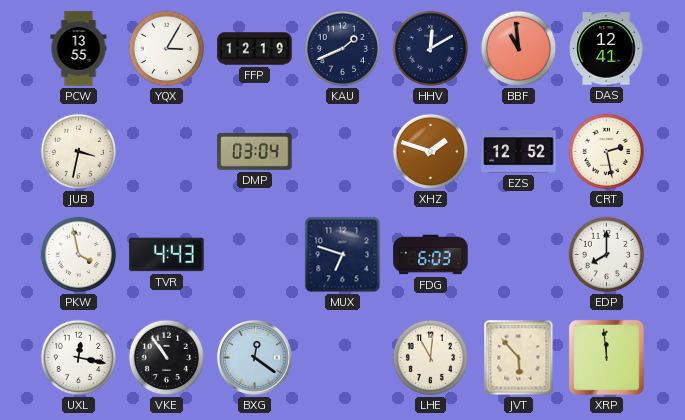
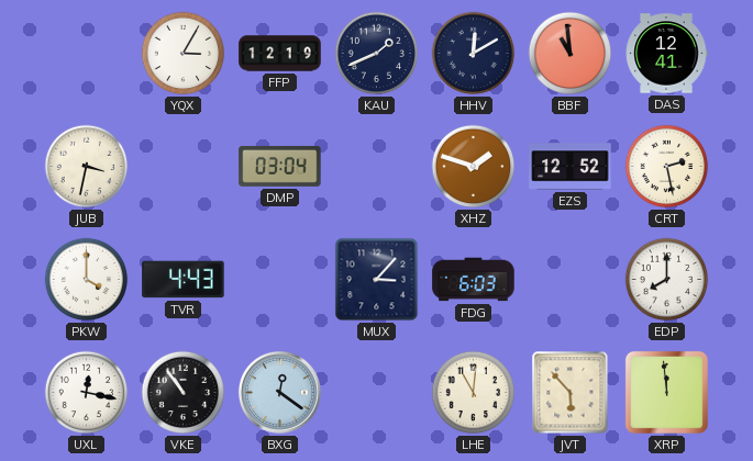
PCW: 13:55 -> none (79, 49)
PKW: 3:58 -> 4:00 (87, 280)
MUX: 6:48 -> 3:07 (377, 280)
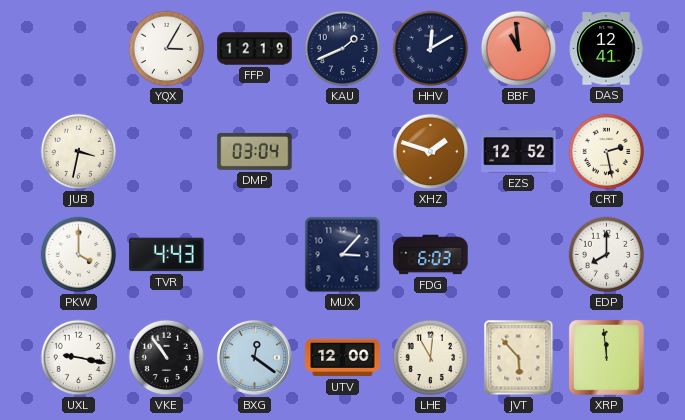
UXL: 12:17 -> 9:17 (79, 358)
UTV: none -> 12:00 (343, 358)
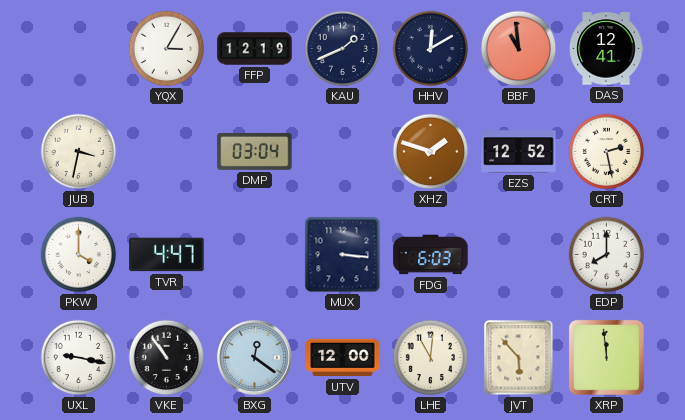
TVR: 4:43 -> 4:47 (167, 255)
MUX: 3:07 -> 3:16 (343, 255)
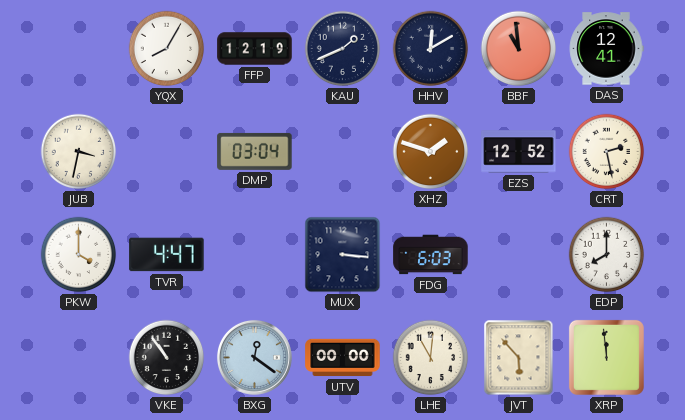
YQX: 3:05 -> 8:05 (167, 49)
UXL: 9:17 -> none (79, 358)
UTV: 12:00 -> 00:00 (343, 358)
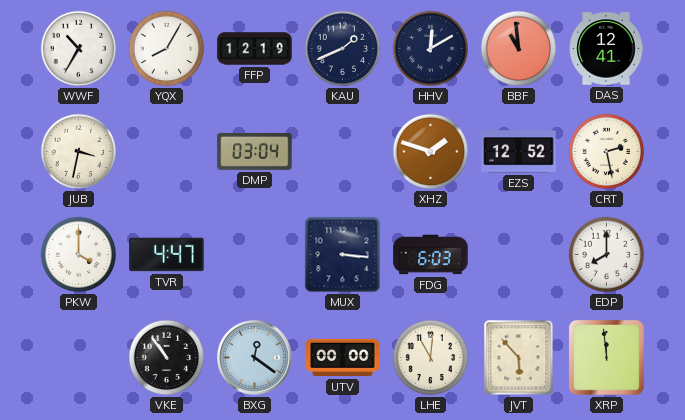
WWF: none -> 10:35 (79, 49)
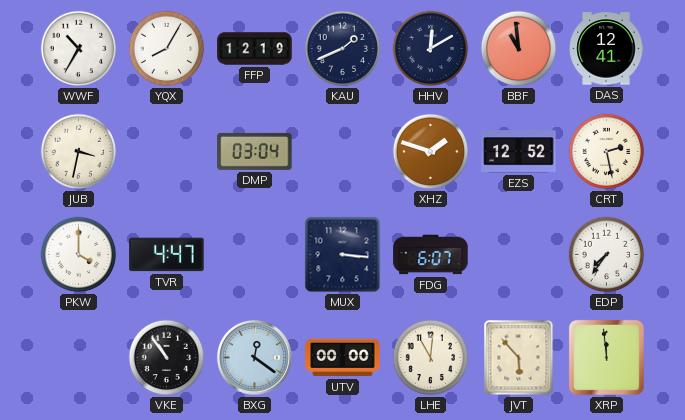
FDG: 6:03 -> 6:07 (431, 255)
EDP: 8:00 -> 7:36 (607, 255)
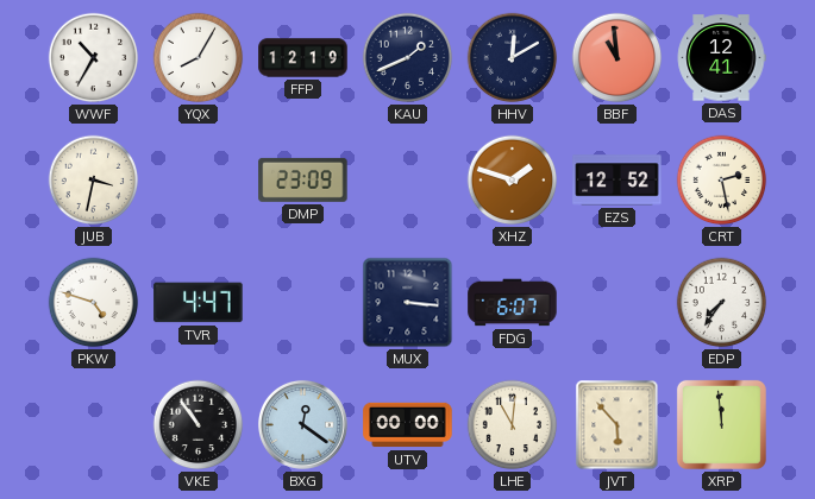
DMP: 03:04 -> 23:09 (303, 179)
PKW: 4:00 -> 4:48 (94, 303)
